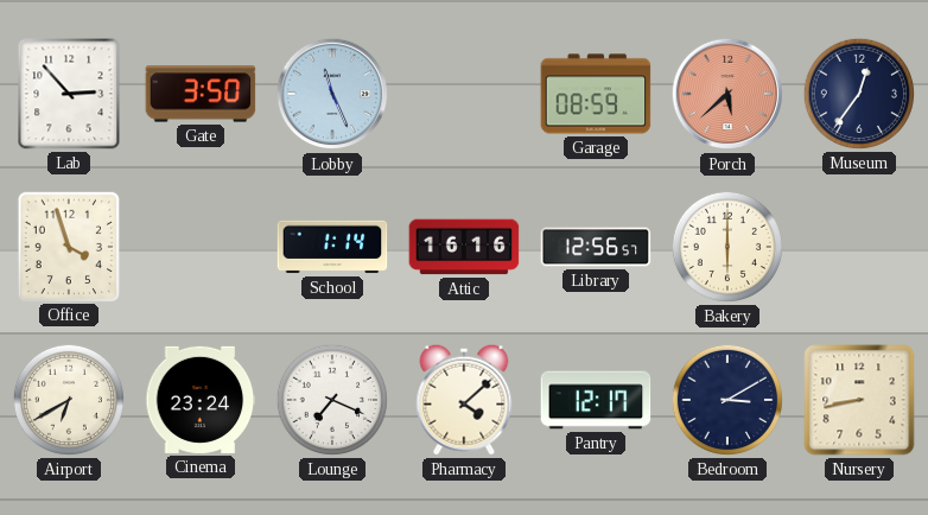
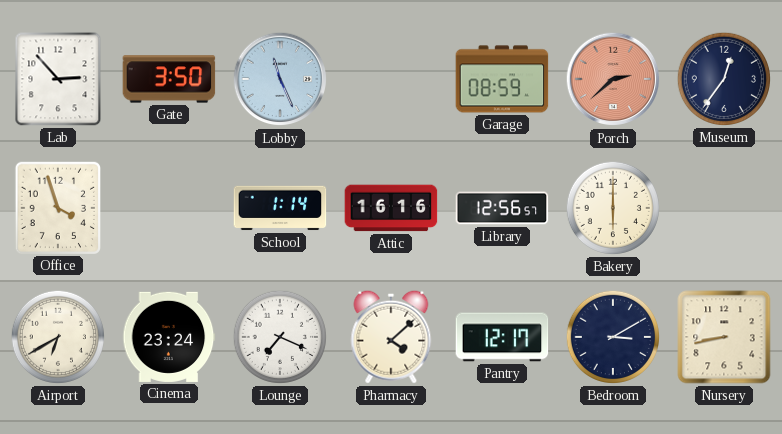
Porch: 5:38 -> 2:38 (613, 79)
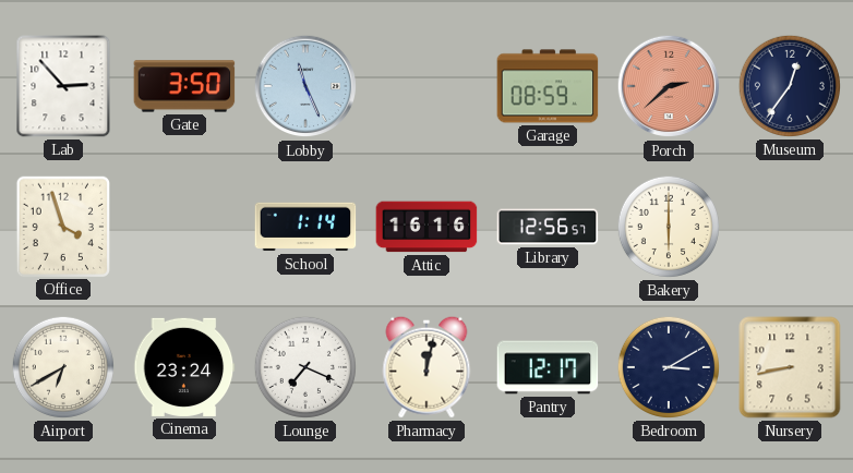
Pharmacy: 4:08 -> 12:02 (426, 367)
